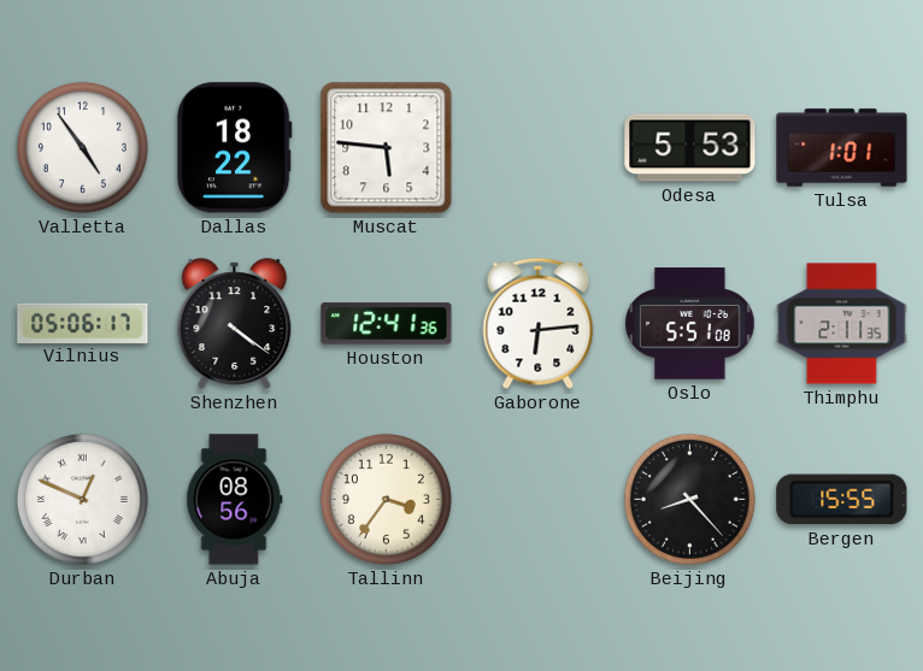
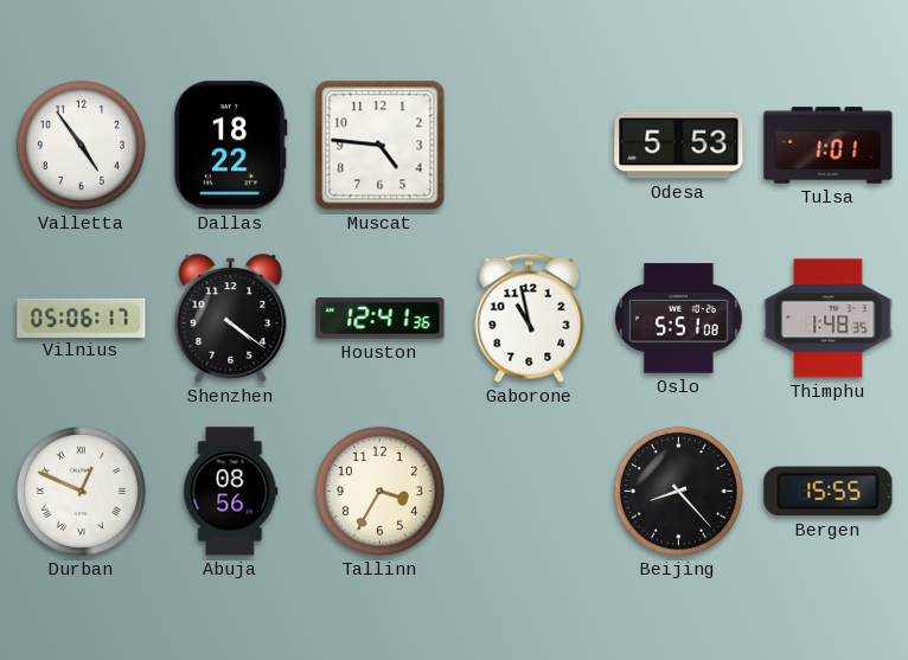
Muscat: 5:46 -> 4:46 (381, 146)
Gaborone: 6:14 -> 10:58 (530, 318)
Thimphu: 2:11 -> 1:48 (829, 319)
Tallinn: 3:36 -> 3:35 (379, 491)
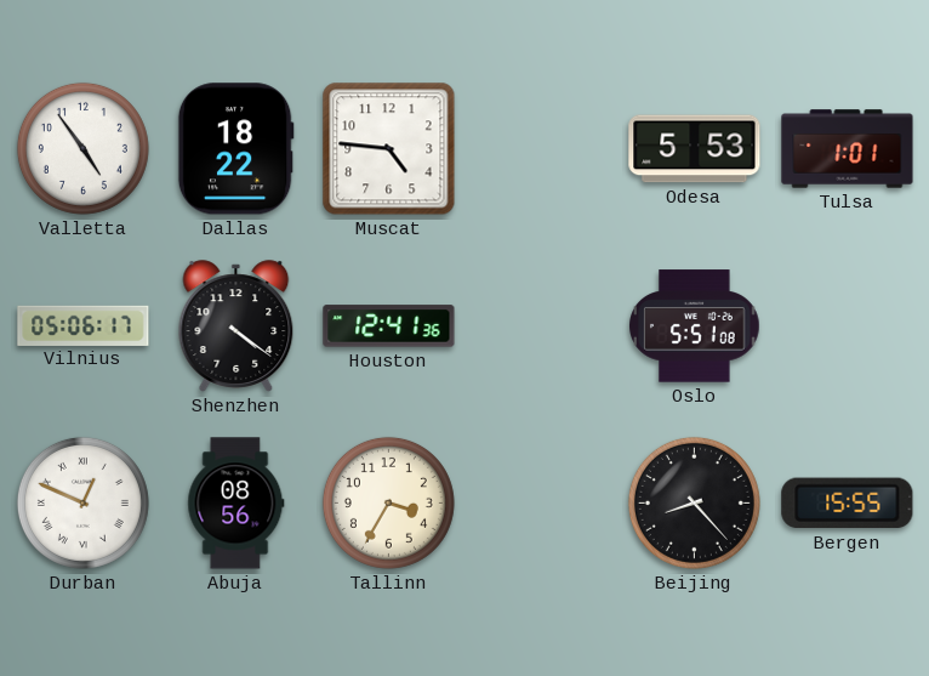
Gaborone: 10:58 -> none (530, 318)
Thimphu: 1:48 -> none (829, 319)
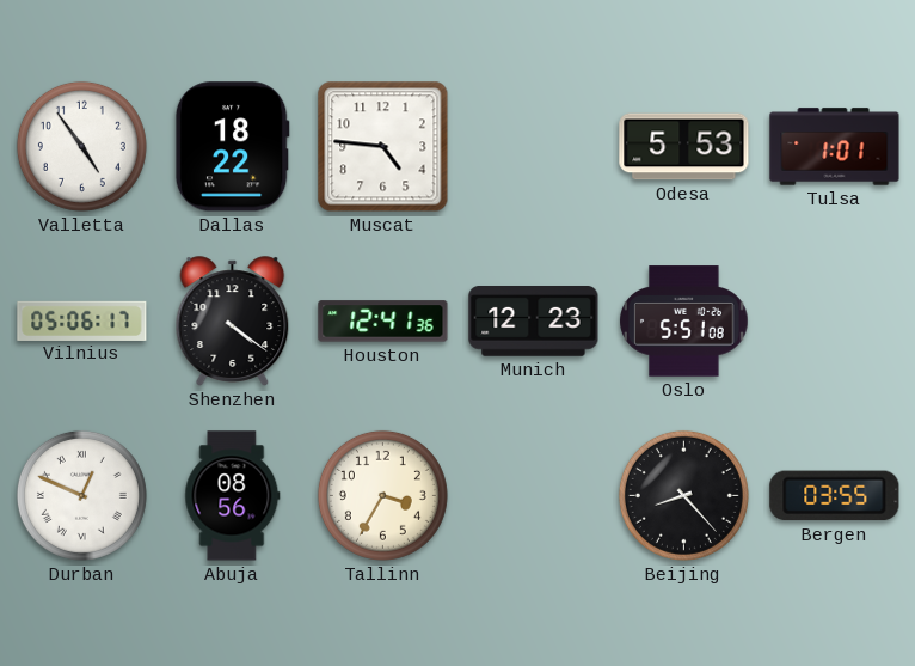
Munich: none -> 12:23 (534, 322)
Bergen: 15:55 -> 03:55 (835, 496)
